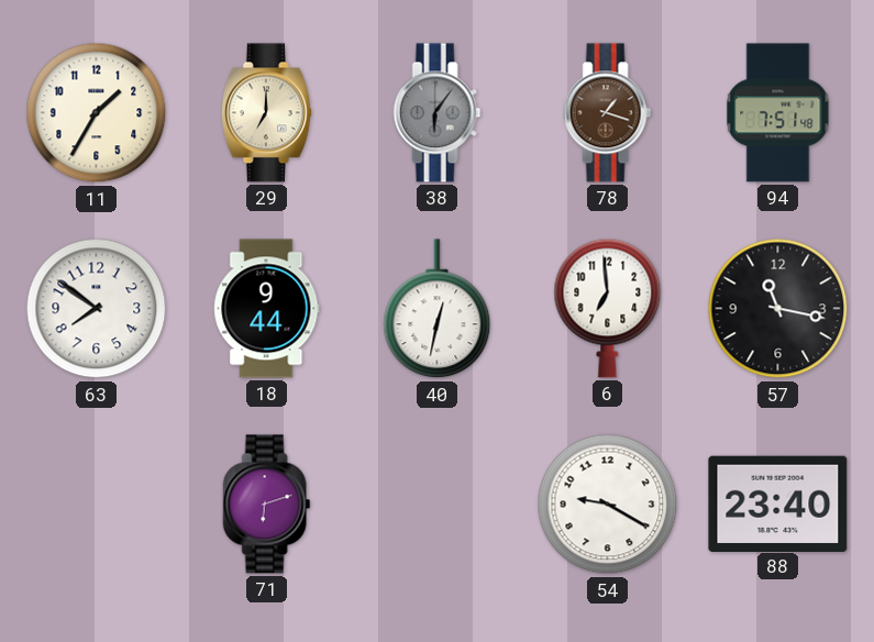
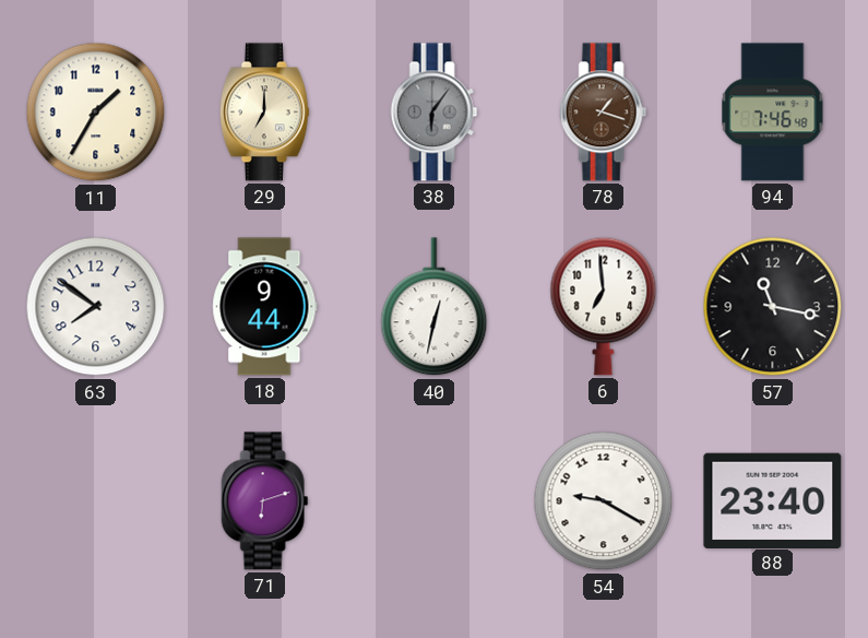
94: 7:51 -> 7:46 (773, 113)
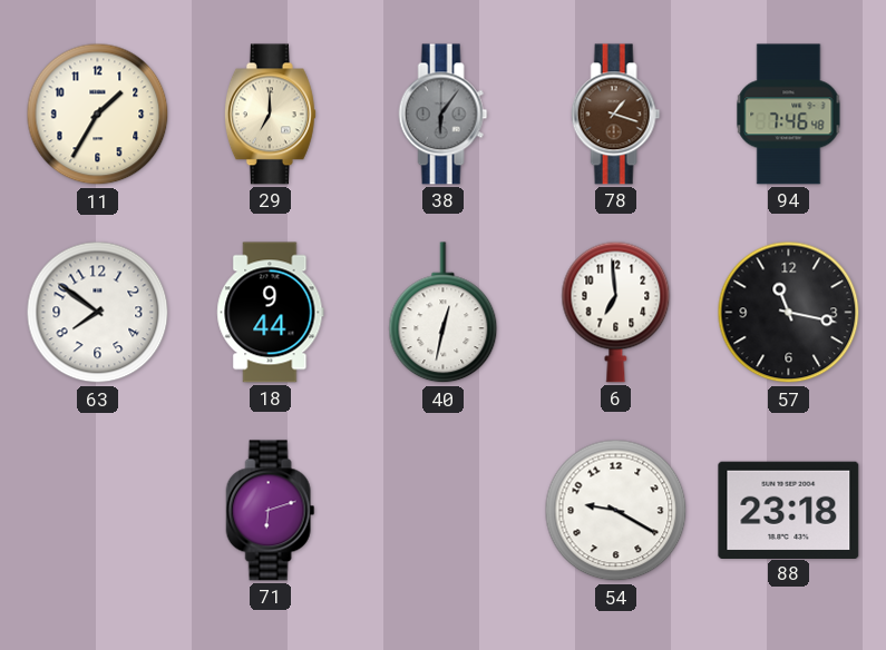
88: 23:40 -> 23:18 (789, 510)
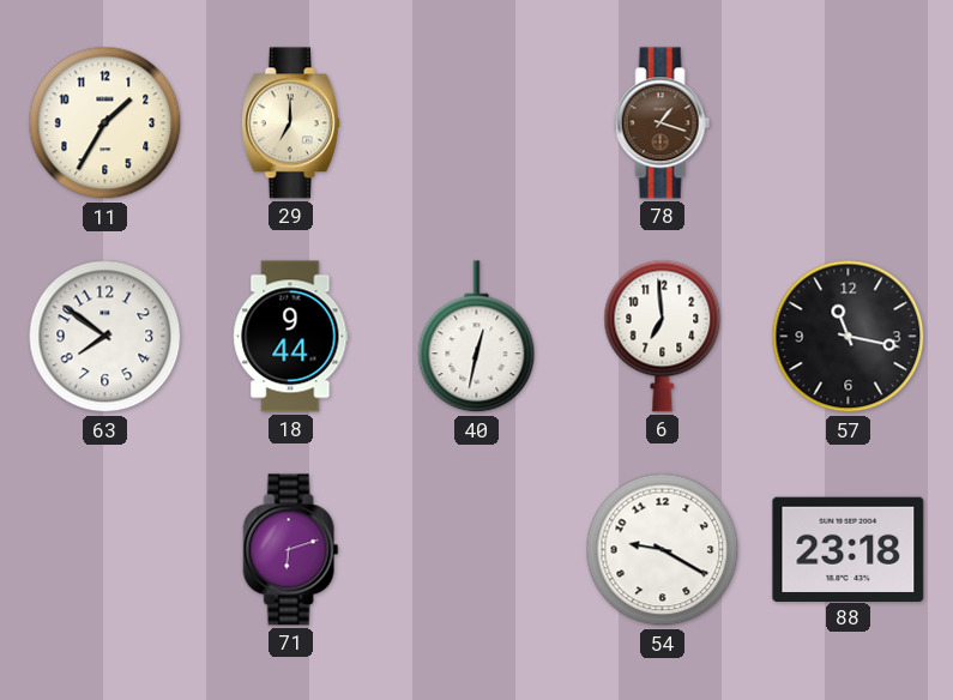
38: 6:06 -> none (444, 115)
94: 7:46 -> none (789, 115)
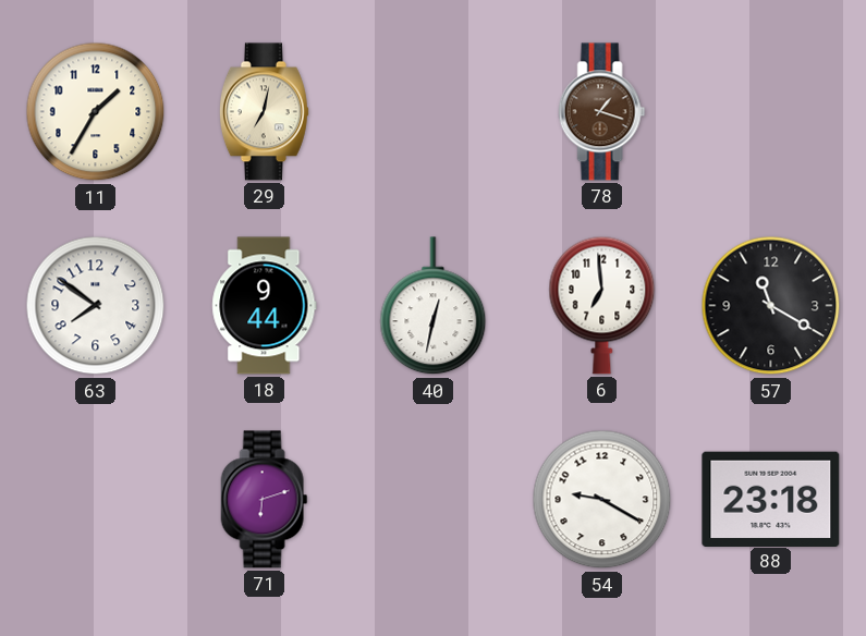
29: 7:00 -> 7:02 (264, 112)
57: 11:17 -> 11:20 (771, 306)
